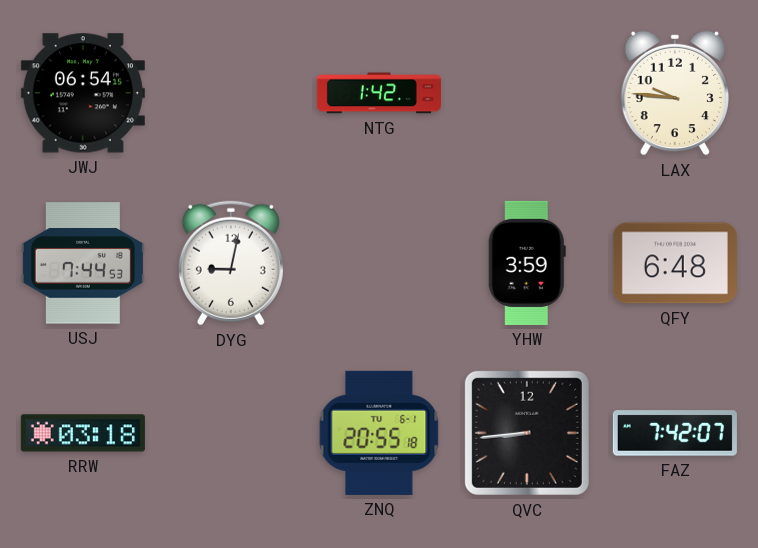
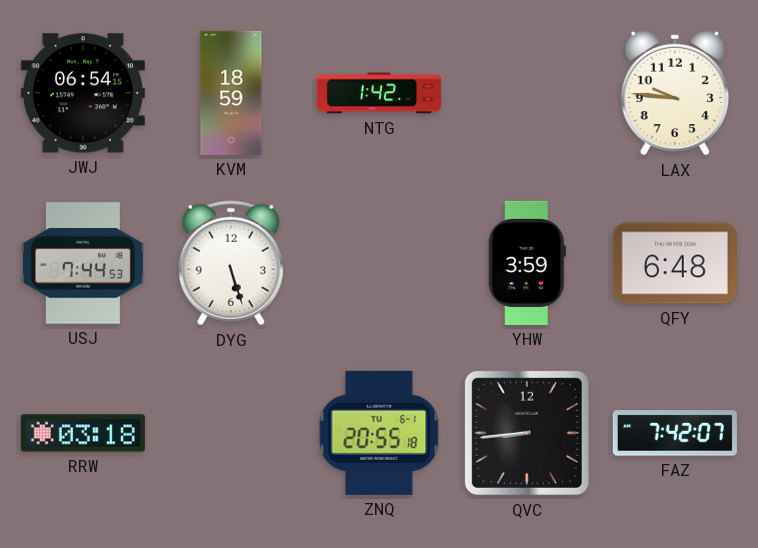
KVM: none -> 18:59 (231, 93)
DYG: 9:02 -> 5:27 (231, 263)
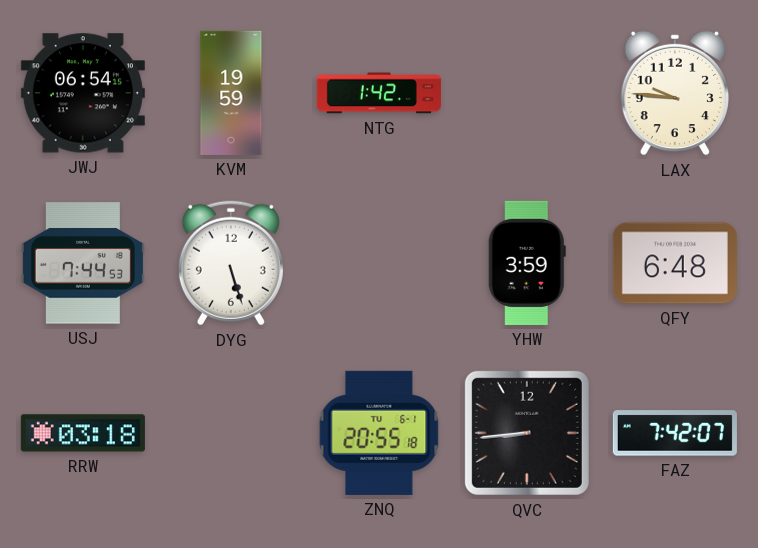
KVM: 18:59 -> 19:59 (231, 93)
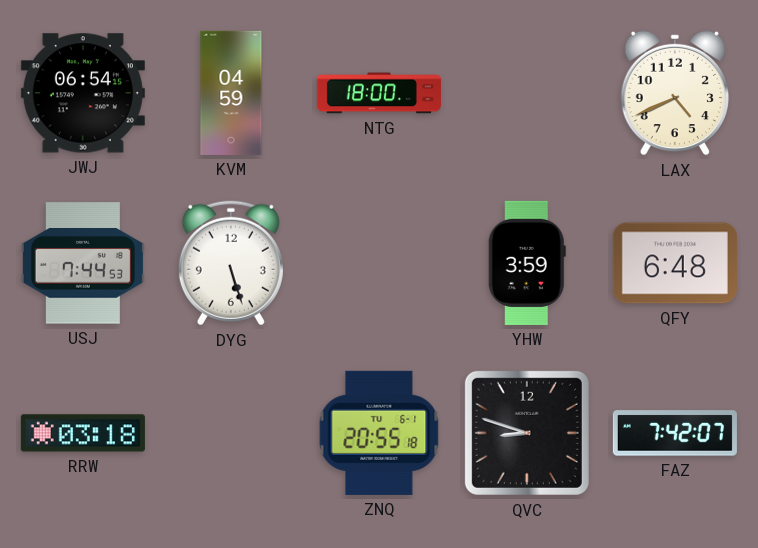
KVM: 19:59 -> 04:59 (231, 93)
NTG: 1:42 -> 18:00 (379, 93)
LAX: 9:46 -> 4:41 (674, 93)
QVC: 8:44 -> 8:48 (527, 433)
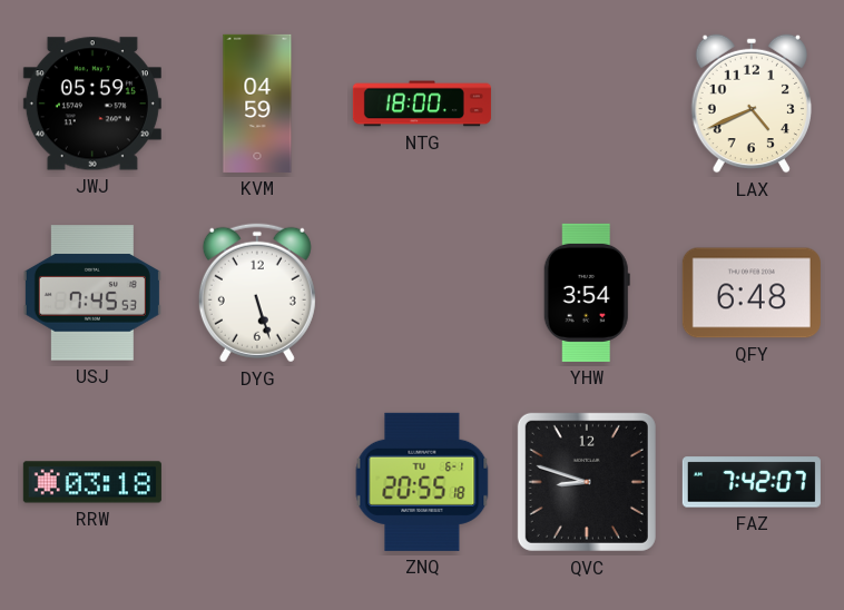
JWJ: 06:54 -> 05:59 (92, 104)
USJ: 7:44 -> 7:45 (92, 293)
YHW: 3:59 -> 3:54 (587, 293)
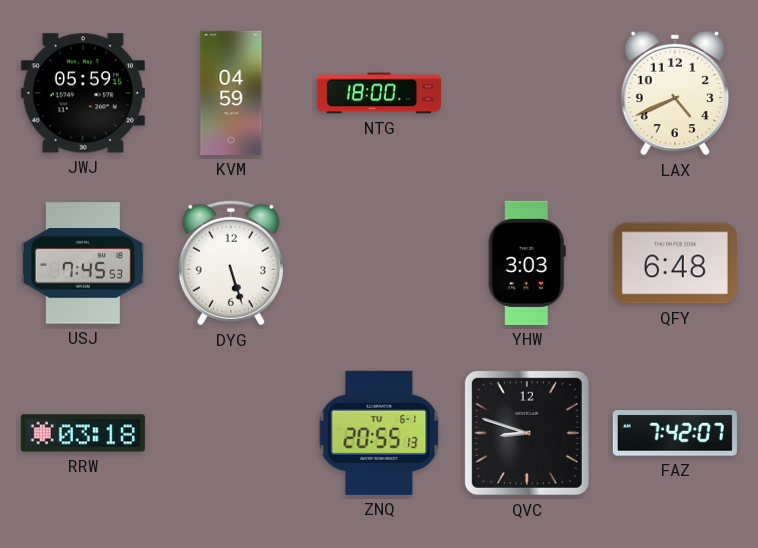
YHW: 3:54 -> 3:03 (527, 263)
ZNQ: 20:55:18 -> 20:55:13 (379, 433)
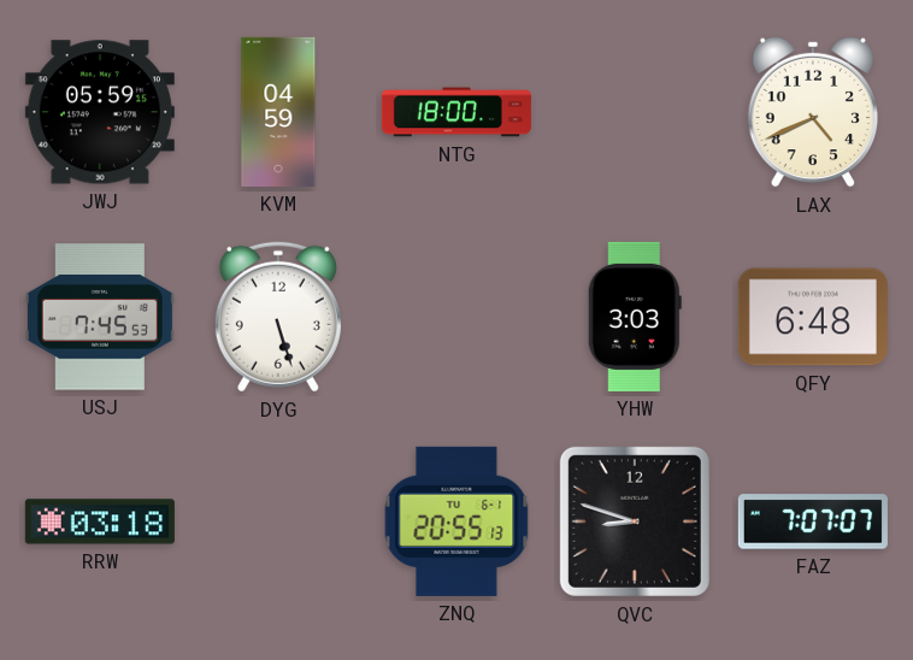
FAZ: 7:42 -> 7:07 (813, 521)
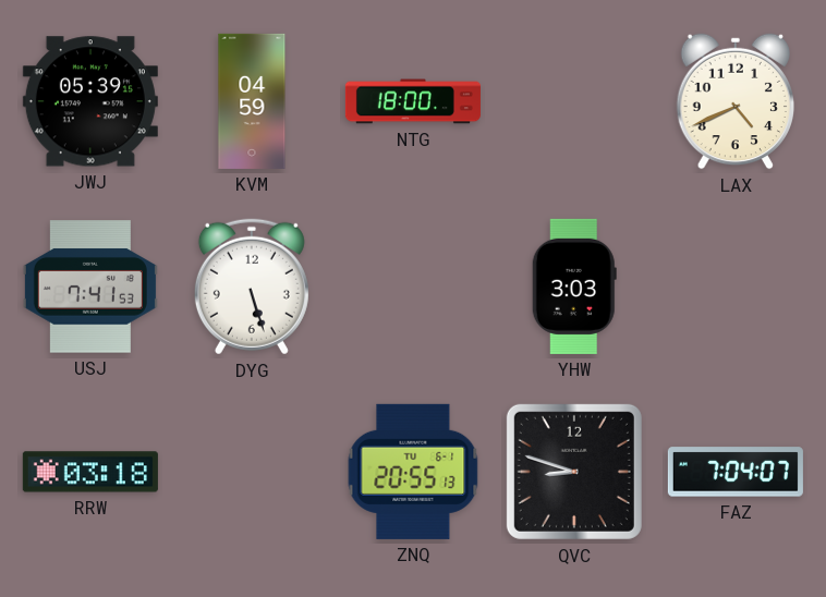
JWJ: 05:59 -> 05:39 (90, 101)
USJ: 7:45 -> 7:41 (90, 287)
QFY: 6:48 -> none (813, 317)
FAZ: 7:07 -> 7:04 (736, 472)
